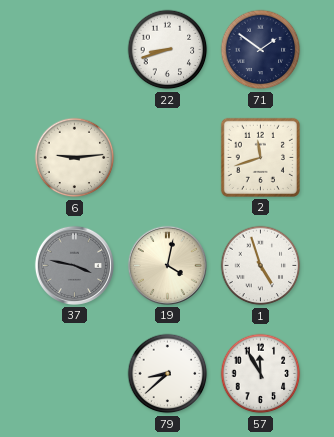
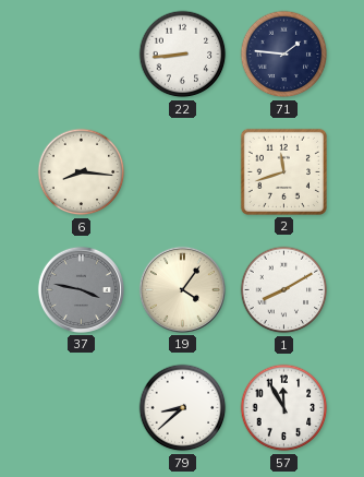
22: 8:42 -> 8:44 (183, 55)
71: 1:51 -> 1:46 (284, 55)
6: 9:14 -> 8:16 (82, 172)
19: 4:02 -> 4:06 (182, 289)
1: 4:57 -> 8:10 (284, 290)
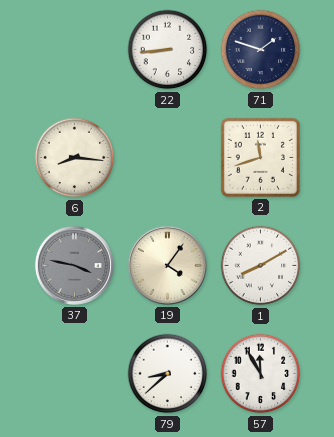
71: 1:46 -> 1:48 (261, 50)
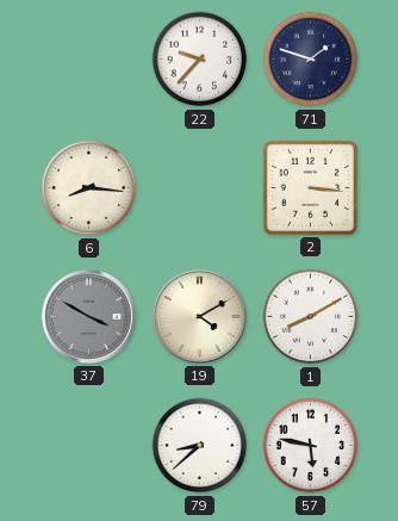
22: 8:44 -> 9:37 (200, 60)
2: 11:42 -> 3:16 (310, 187)
37: 3:47 -> 3:50 (88, 316)
19: 4:06 -> 4:10 (199, 316)
57: 11:55 -> 5:47 (311, 446)
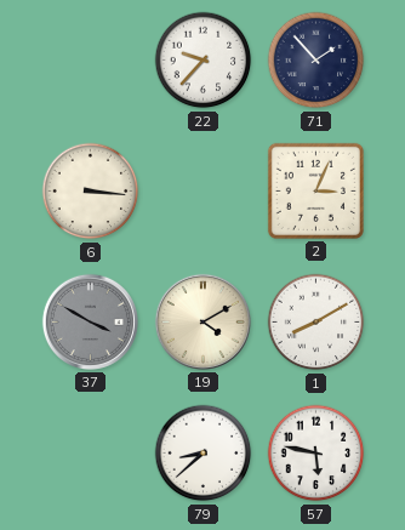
71: 1:48 -> 1:53 (316, 61)
6: 8:16 -> 3:16 (91, 192)
2: 3:16 -> 3:04 (315, 190)
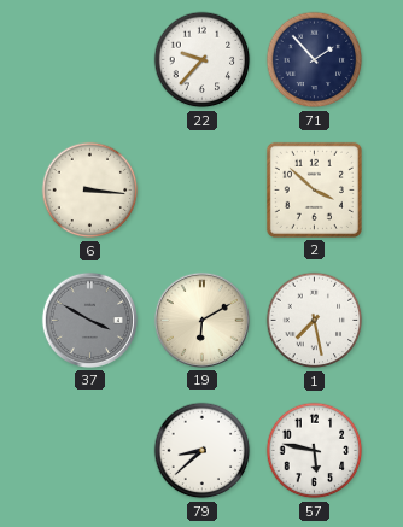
2: 3:04 -> 3:52 (314, 189)
19: 4:10 -> 6:10 (201, 320)
1: 8:10 -> 7:28 (315, 321)
